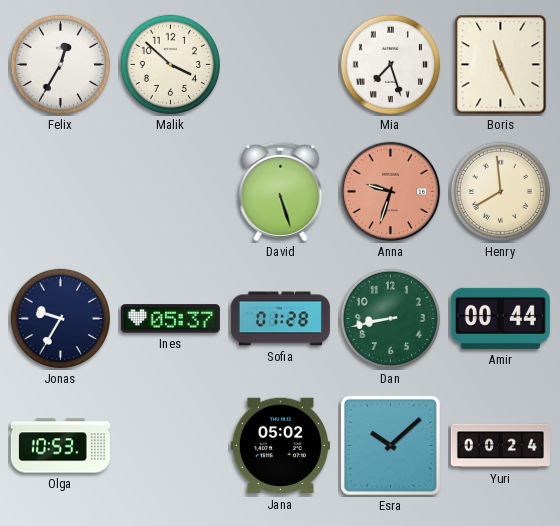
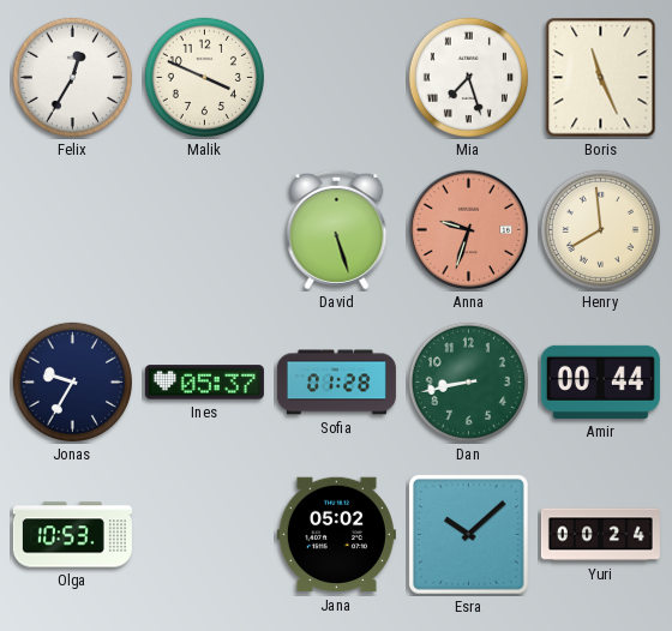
Malik: 3:52 -> 3:49 (204, 77)
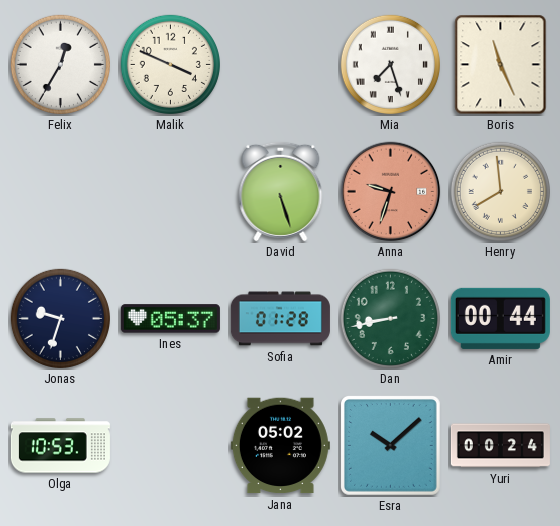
Jonas: 9:35 -> 9:33 (60, 318)
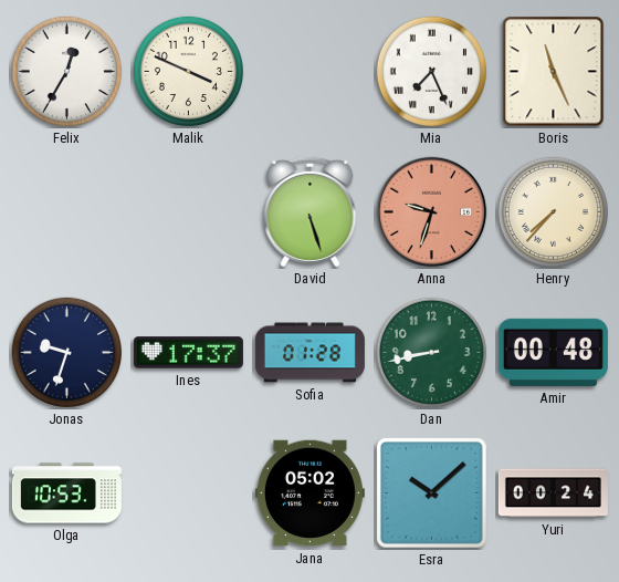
Mia: 7:27 -> 7:26 (431, 71)
Henry: 7:59 -> 7:37 (553, 211)
Ines: 05:37 -> 17:37 (188, 353)
Amir: 00:44 -> 00:48 (553, 352)
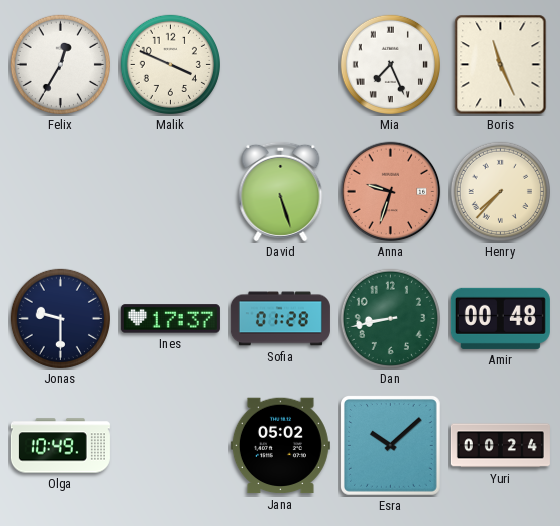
Jonas: 9:33 -> 9:30 (60, 318)
Olga: 10:53 -> 10:49 (60, 446)
